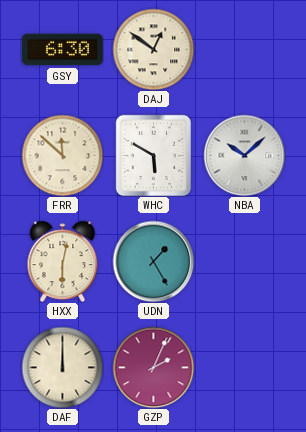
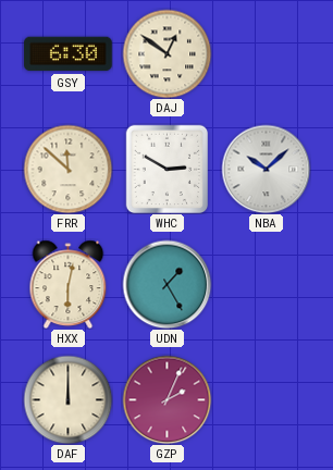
WHC: 5:50 -> 2:50 (168, 169)
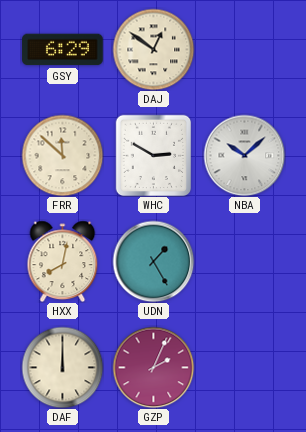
GSY: 6:30 -> 6:29 (63, 50)
HXX: 6:02 -> 8:02 (63, 261)
